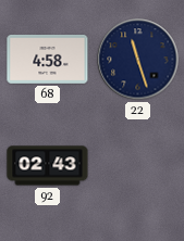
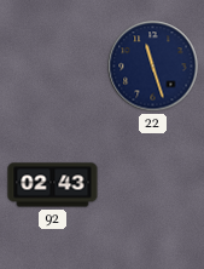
68: 4:58 -> none (48, 59)
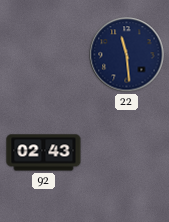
22: 11:27 -> 11:29 (127, 55)
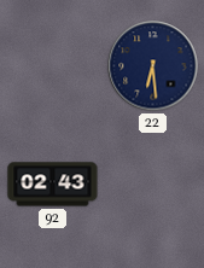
22: 11:29 -> 6:29 (153, 66)
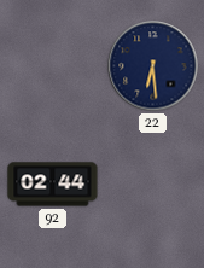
92: 02:43 -> 02:44 (53, 185)
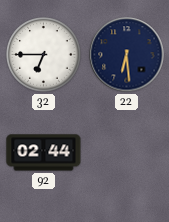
32: none -> 6:45 (44, 55)
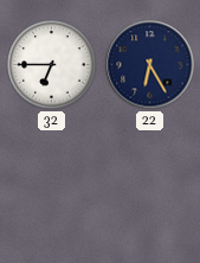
22: 6:29 -> 6:25 (150, 65)
92: 02:44 -> none (44, 153)
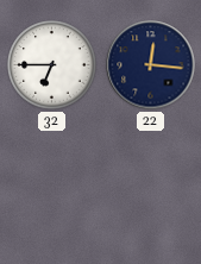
22: 6:25 -> 12:16 (151, 65)
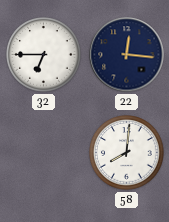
58: none -> 8:01 (127, 153)
